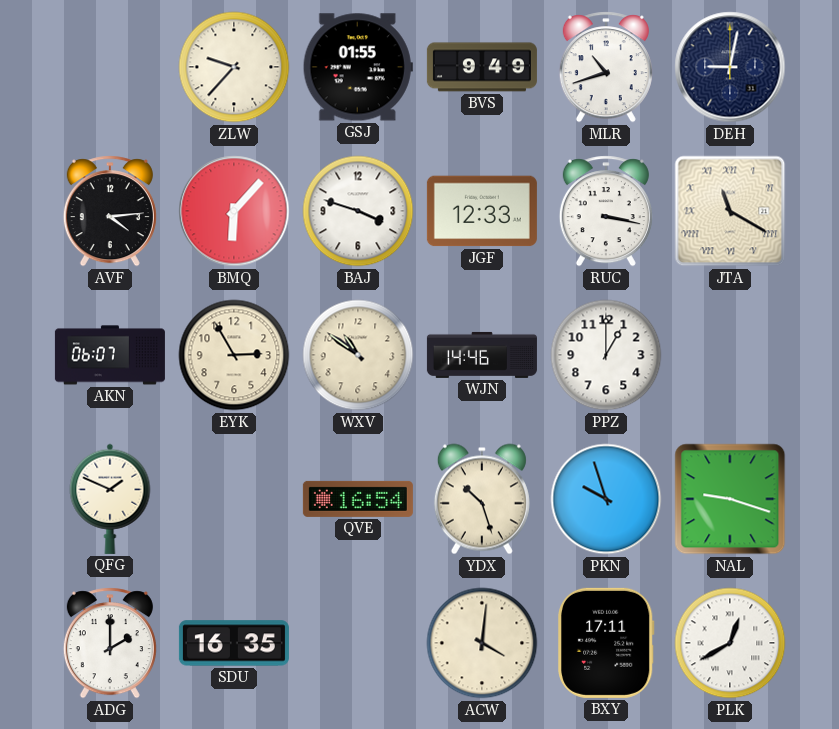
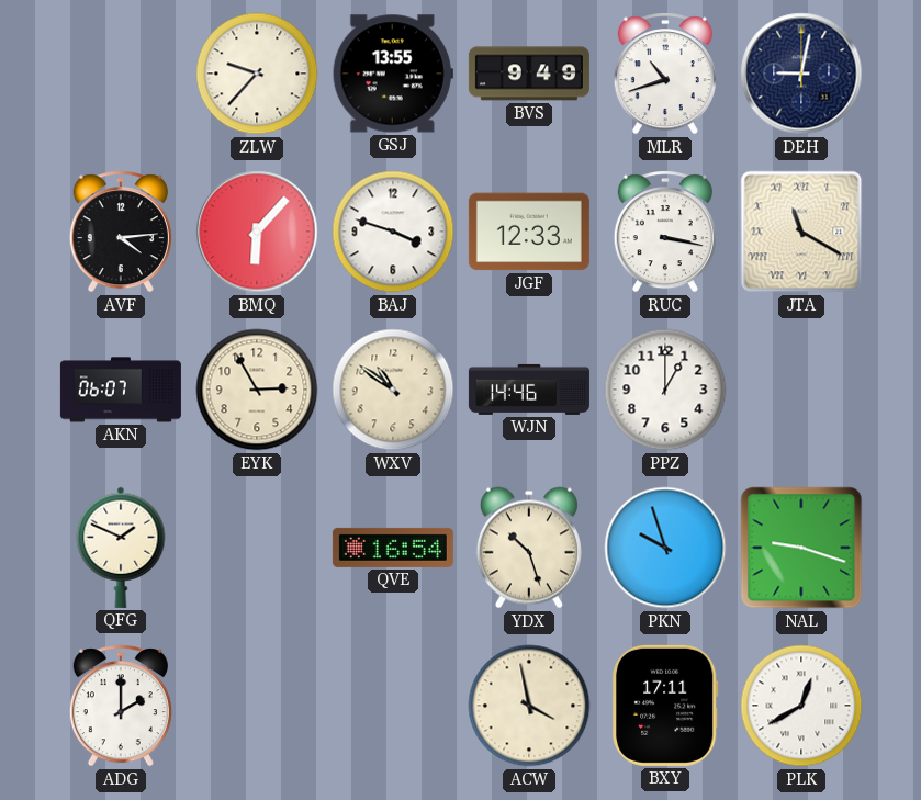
GSJ: 01:55 -> 13:55 (393, 74)
SDU: 16:35 -> none (234, 643)
ACW: 4:01 -> 3:58 (529, 706)
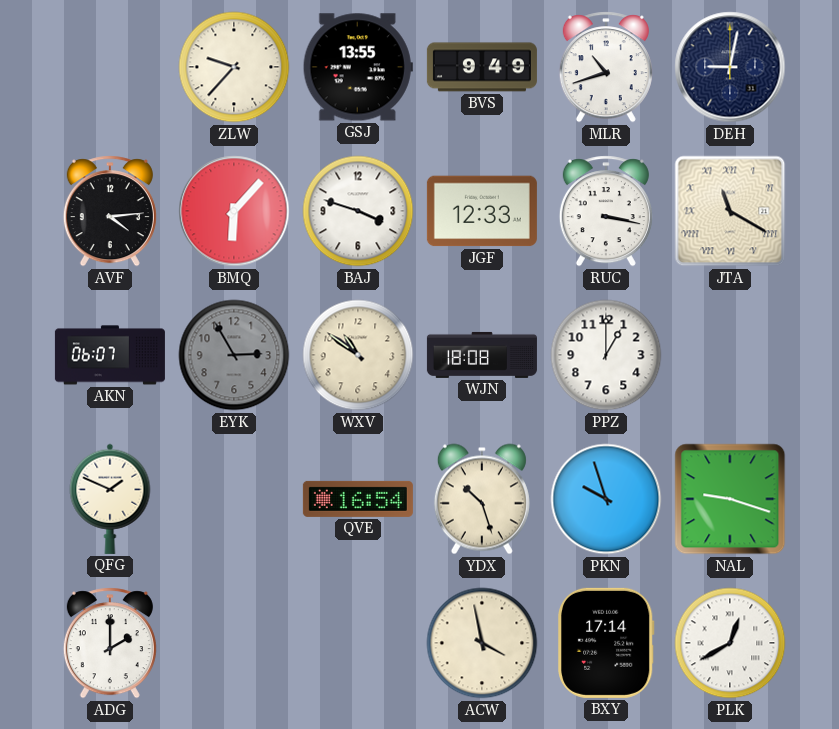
EYK dial: cream -> grey (234, 355)
WJN: 14:46 -> 18:08 (482, 355)
BXY: 17:11 -> 17:14 (607, 643)
